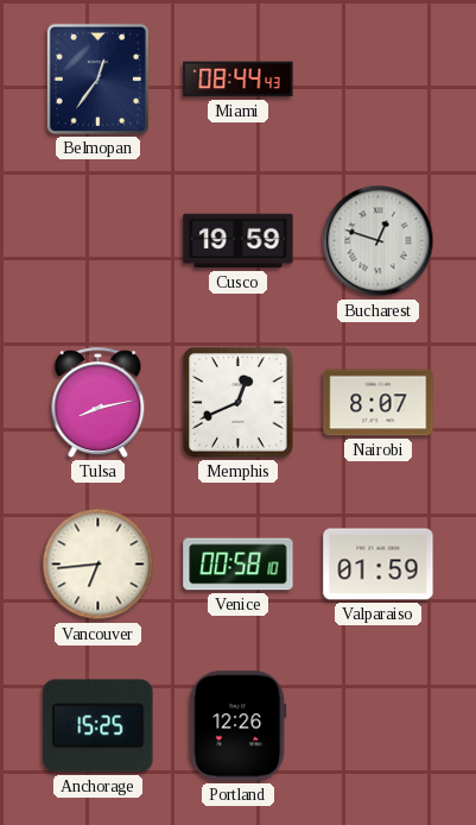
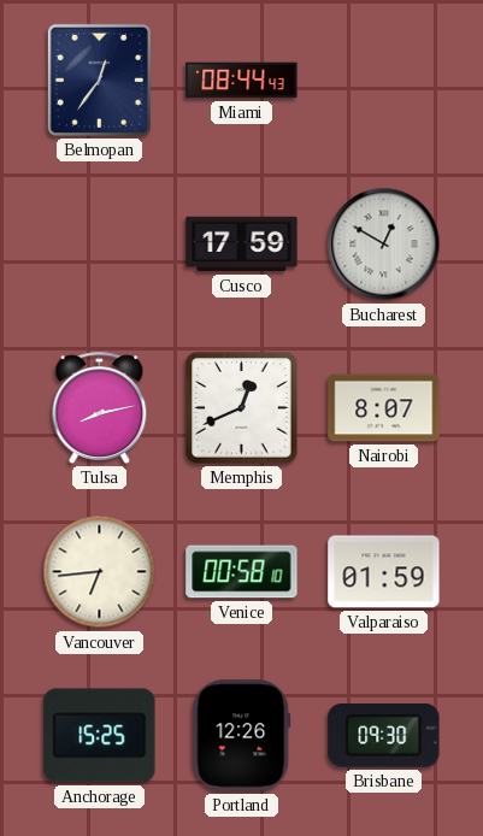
Cusco: 19:59 -> 17:59 (242, 245)
Bucharest: 12:48 -> 12:50 (384, 245)
Brisbane: none -> 09:30 (384, 735)
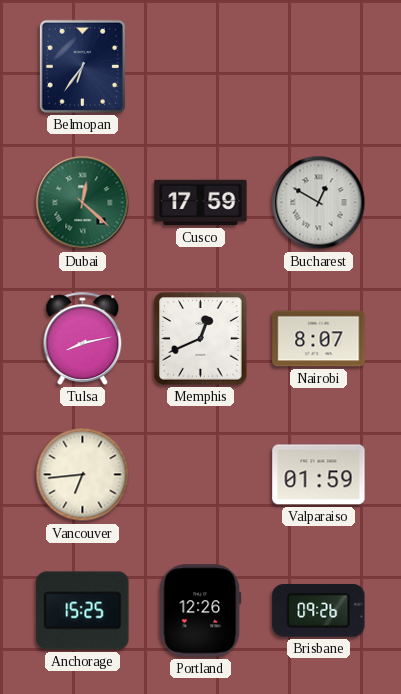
Belmopan: 12:36 -> 6:36 (82, 66)
Miami: 08:44 -> none (242, 81)
Dubai: none -> 12:22 (83, 203)
Venice: 00:58 -> none (242, 572)
Brisbane: 09:30 -> 09:26 (319, 610)
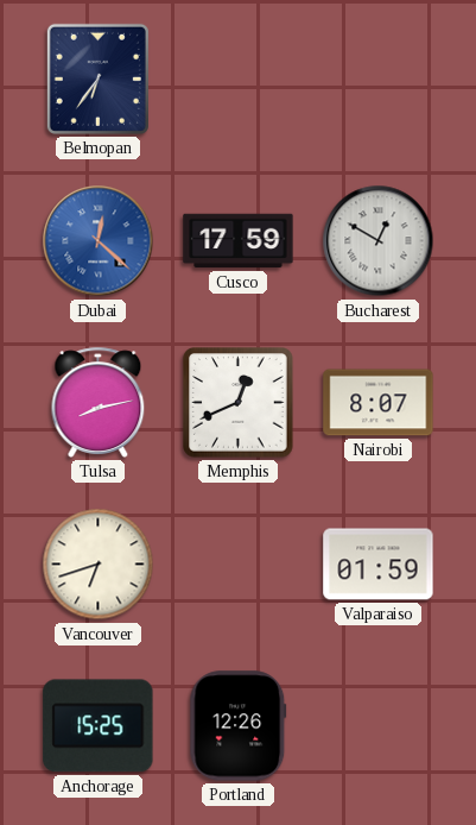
Dubai dial: green -> blue (99, 241)
Vancouver: 6:44 -> 6:42 (99, 565)
Brisbane: 09:26 -> none (319, 610)
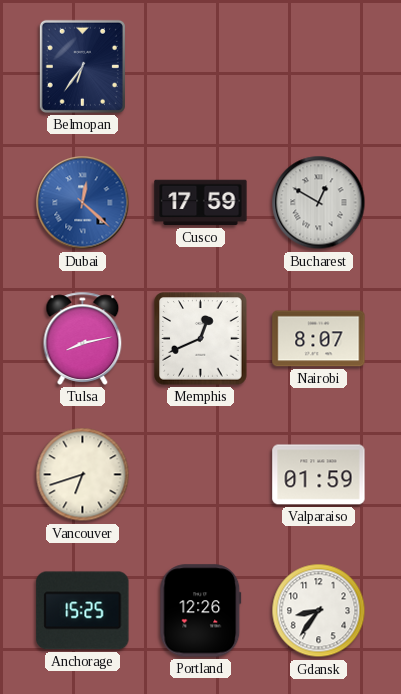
Gdansk: none -> 8:36 (319, 611)
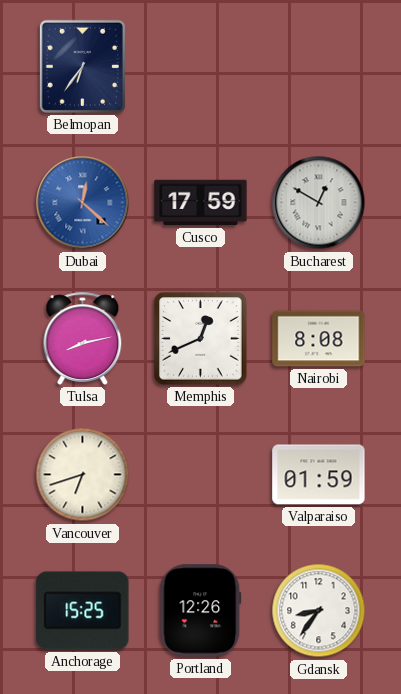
Nairobi: 8:07 -> 8:08 (319, 339)
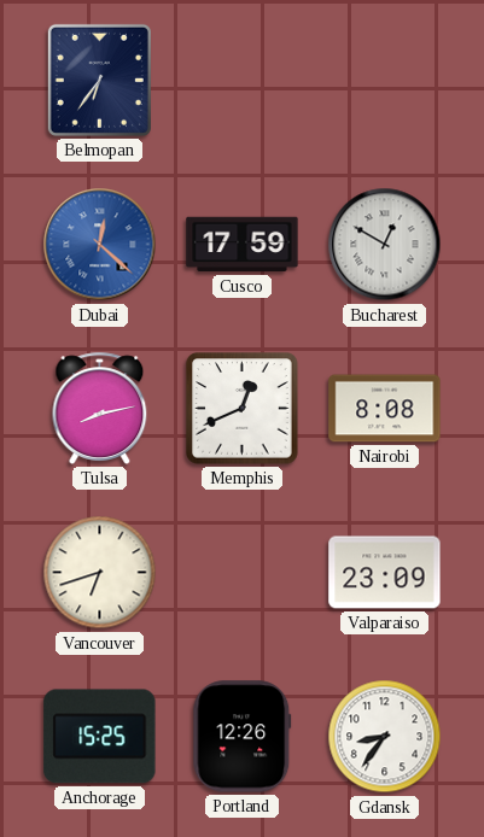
Valparaiso: 01:59 -> 23:09 (385, 573)
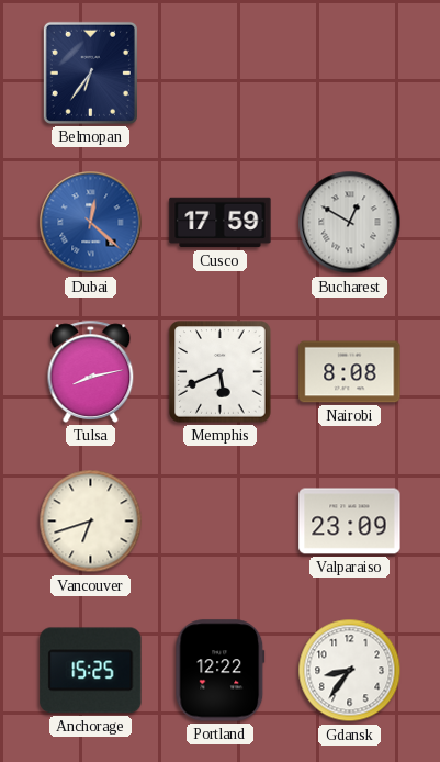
Memphis: 12:41 -> 5:41 (221, 372)
Portland: 12:26 -> 12:22 (221, 671)
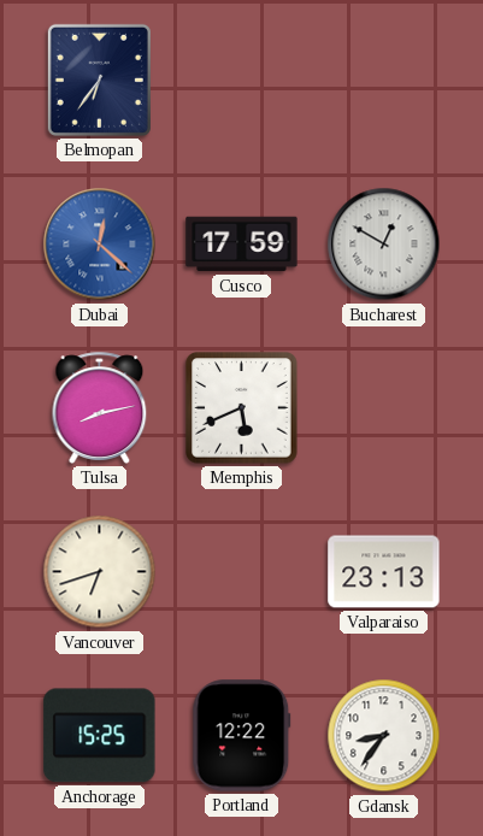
Nairobi: 8:08 -> none (350, 372)
Valparaiso: 23:09 -> 23:13 (384, 572)
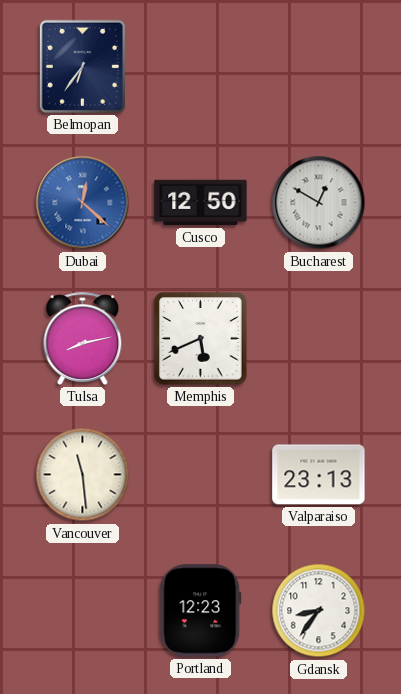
Cusco: 17:59 -> 12:50 (201, 203)
Vancouver: 6:42 -> 11:29 (83, 475)
Anchorage: 15:25 -> none (100, 736)
Portland: 12:22 -> 12:23 (201, 611)
